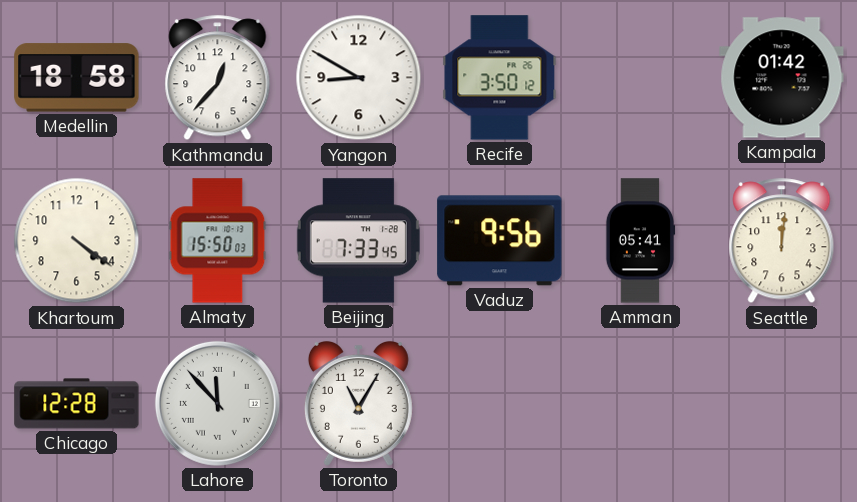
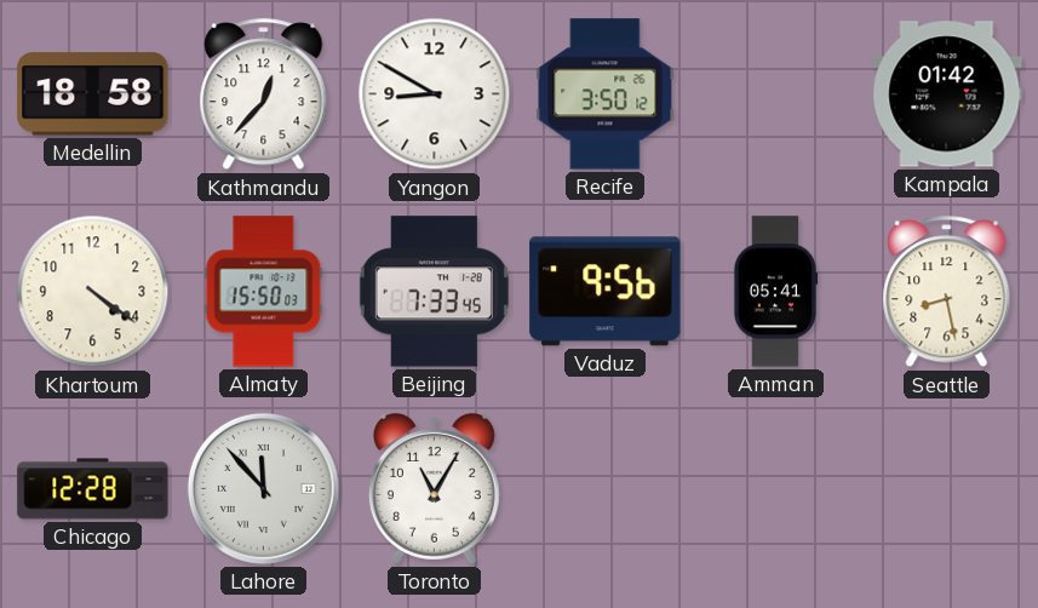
Seattle: 12:01 -> 8:28 (947, 292)
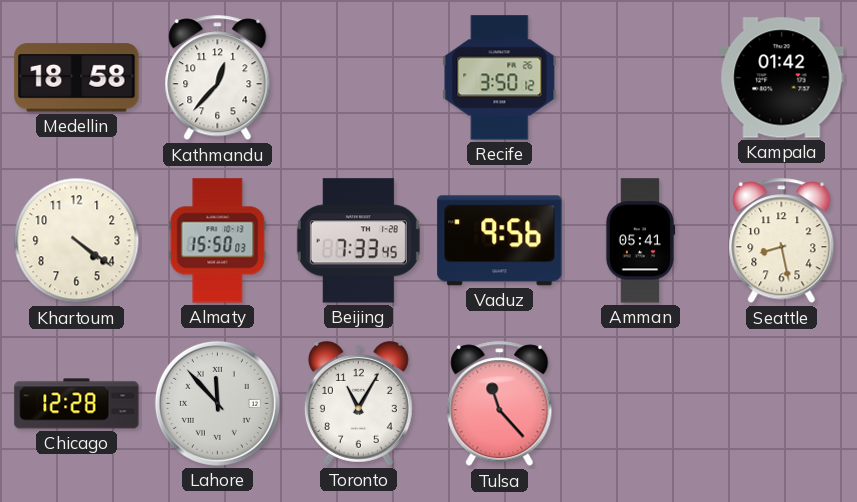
Yangon: 8:50 -> none (435, 94)
Tulsa: none -> 11:23 (500, 404)
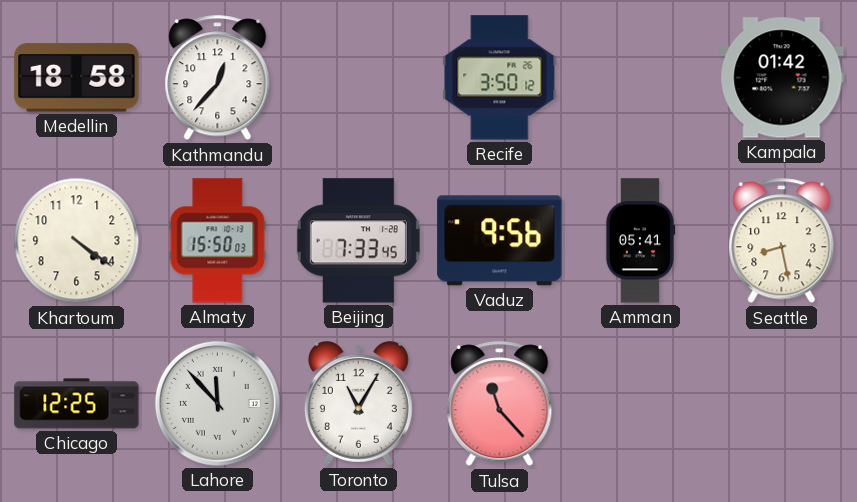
Chicago: 12:28 -> 12:25 (77, 404)
